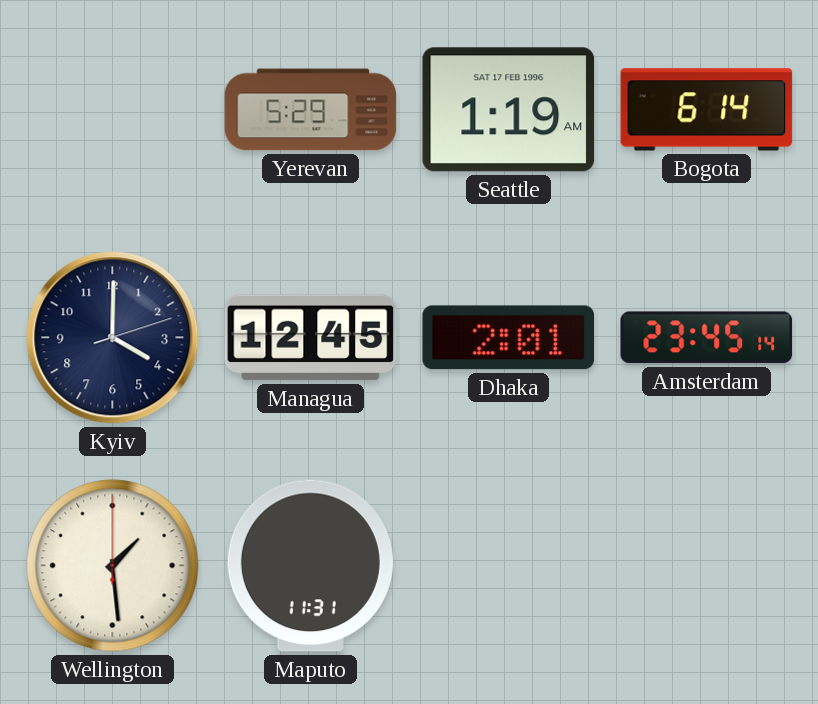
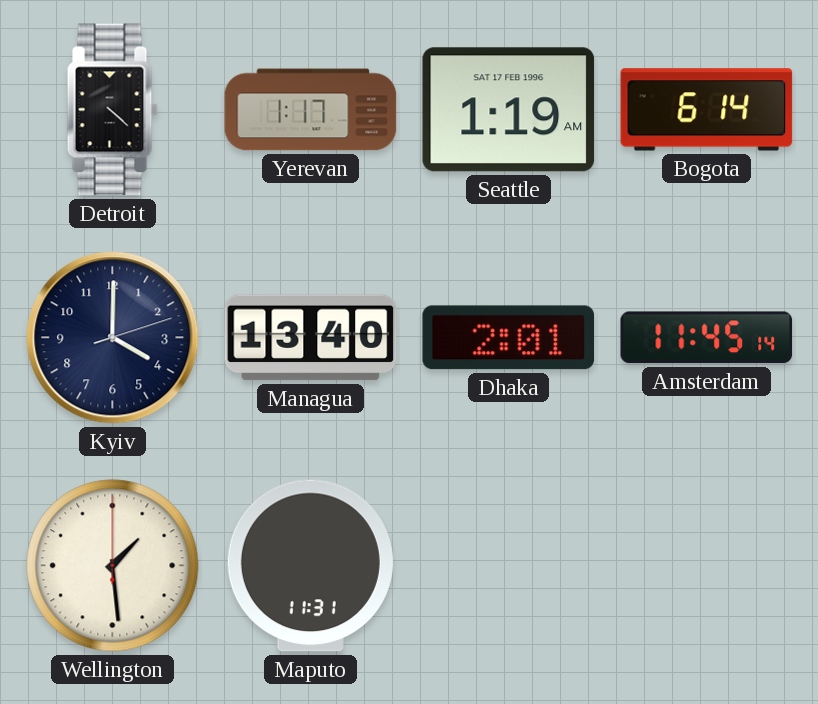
Detroit: none -> 4:22 (113, 110)
Yerevan: 5:29 -> 1:17 (311, 110)
Managua: 12:45 -> 13:40 (311, 338)
Amsterdam: 23:45 -> 11:45 (707, 338)
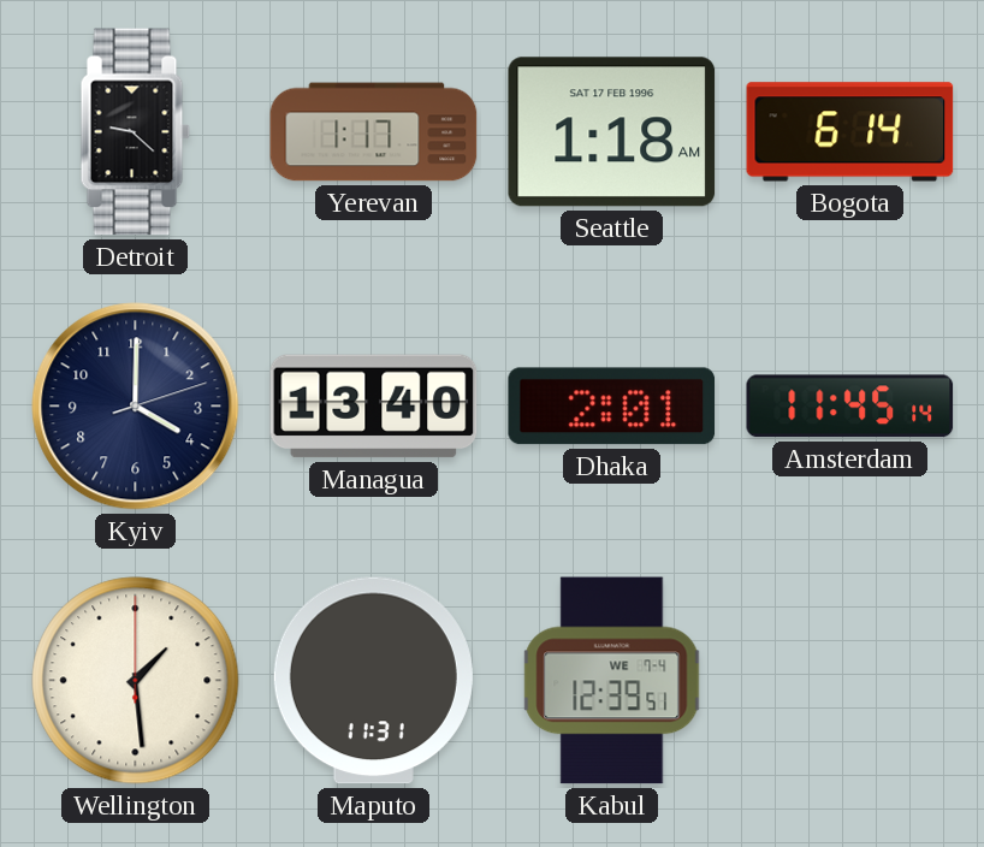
Detroit: 4:22 -> 9:22 (136, 132)
Seattle: 1:19 -> 1:18 (612, 132)
Kabul: none -> 12:39 (612, 681)
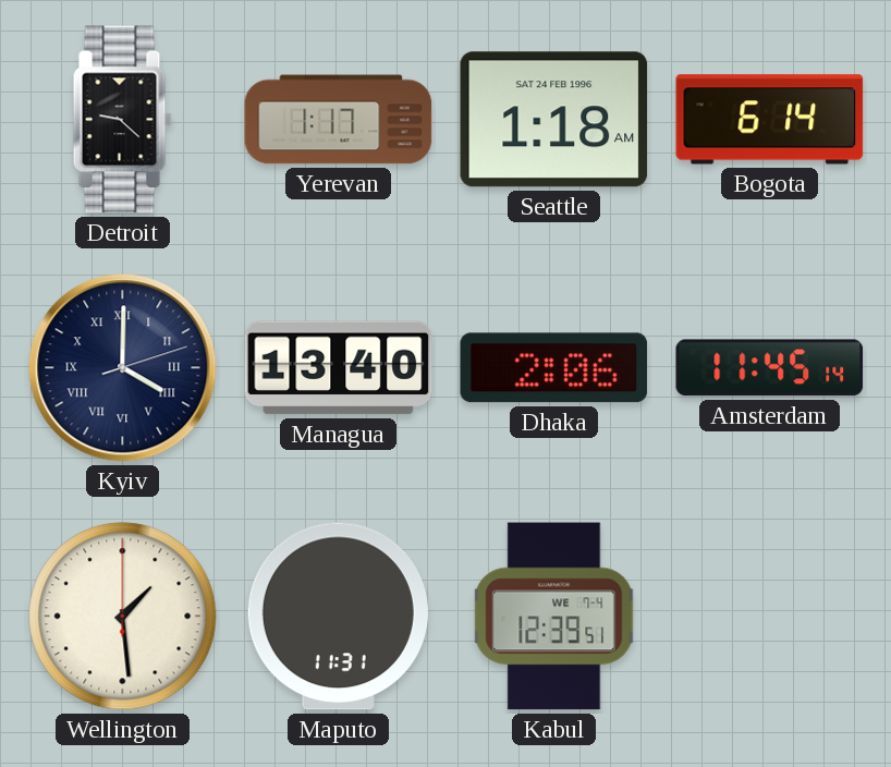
Seattle date: SAT 17 FEB 1996 -> SAT 24 FEB 1996 (554, 120)
Kyiv numerals: Arabic -> Roman (123, 368)
Dhaka: 2:01 -> 2:06 (554, 368)
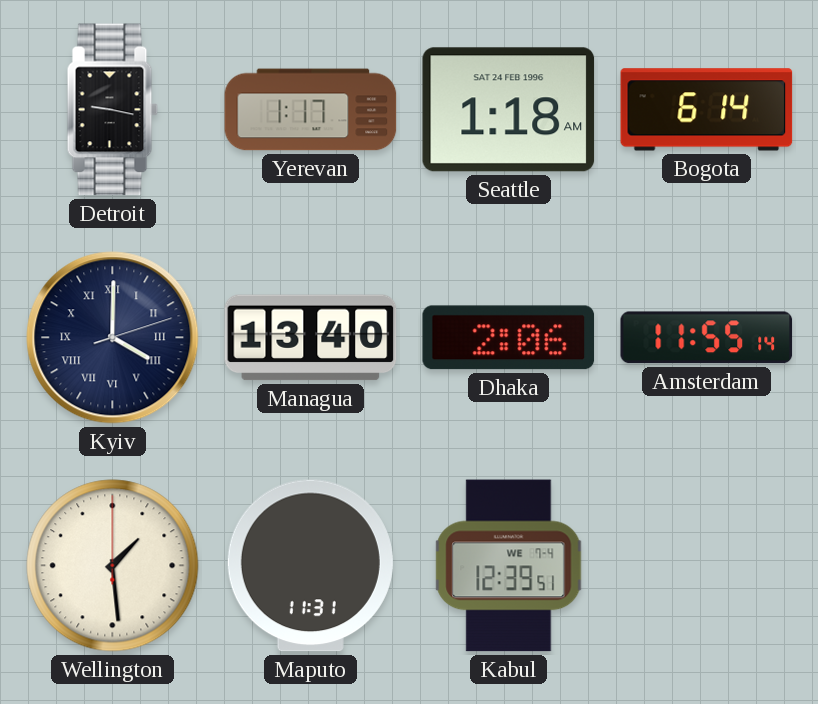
Detroit: 9:22 -> 9:17 (113, 110)
Amsterdam: 11:45 -> 11:55 (707, 338)
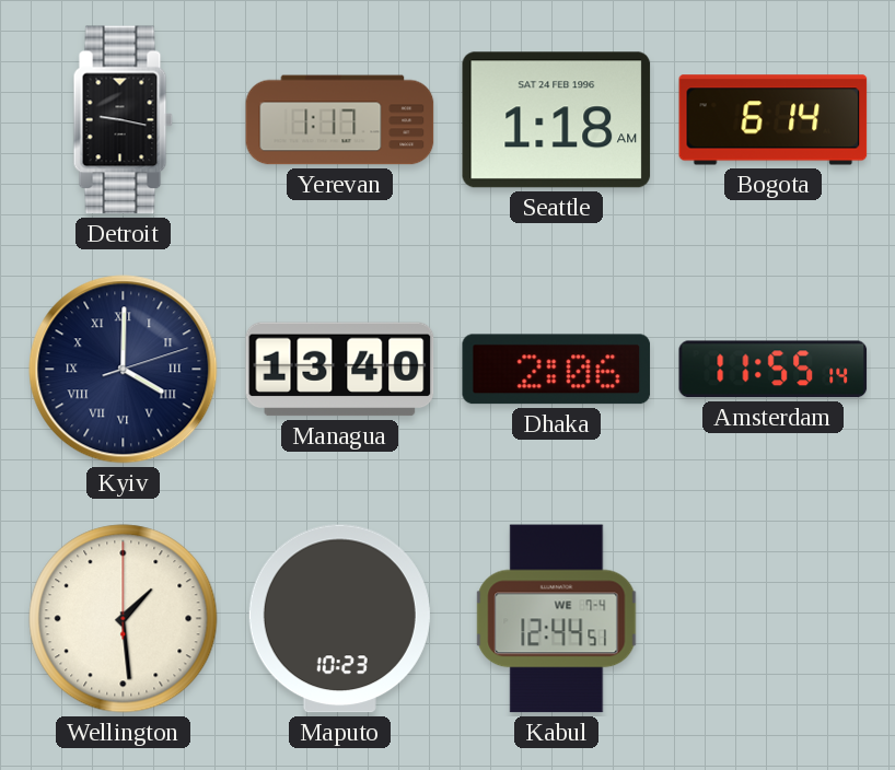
Maputo: 11:31 -> 10:23 (339, 619)
Kabul: 12:39 -> 12:44 (557, 619)
